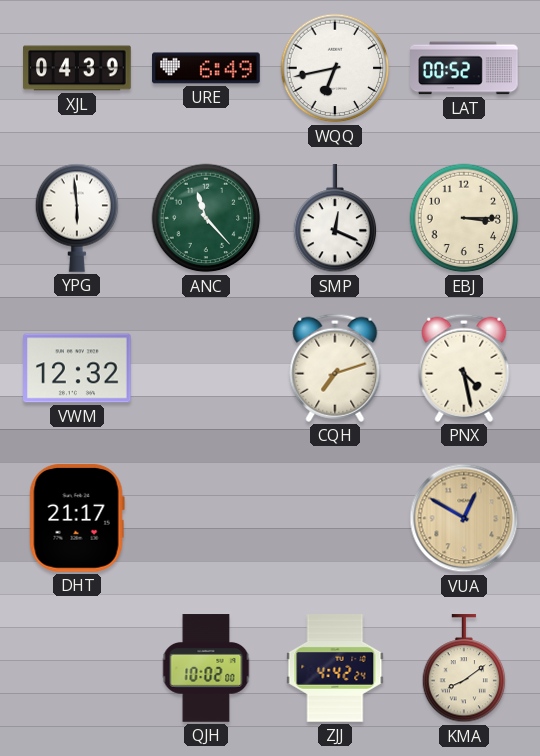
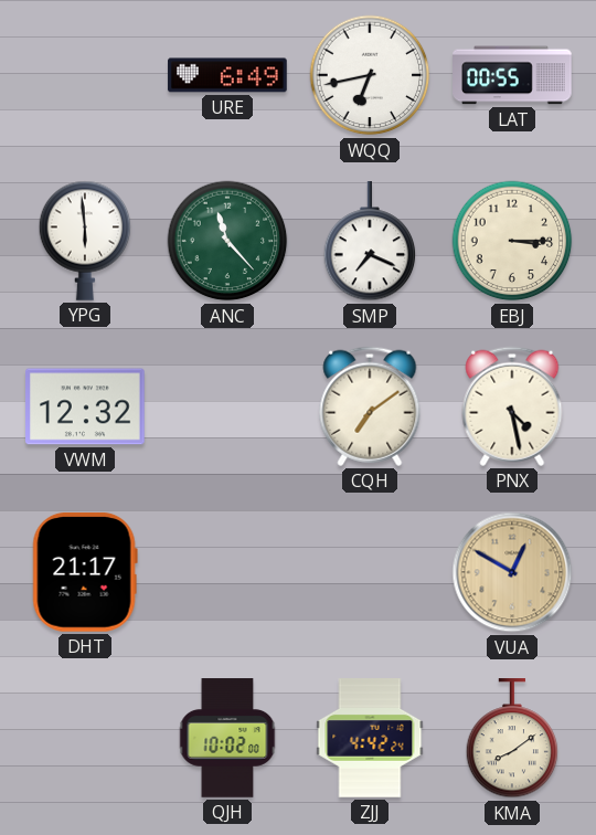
XJL: 04:39 -> none (77, 68)
LAT: 00:52 -> 00:55 (512, 75)
SMP: 12:19 -> 7:19 (370, 242)
CQH: 7:12 -> 7:09 (370, 406)
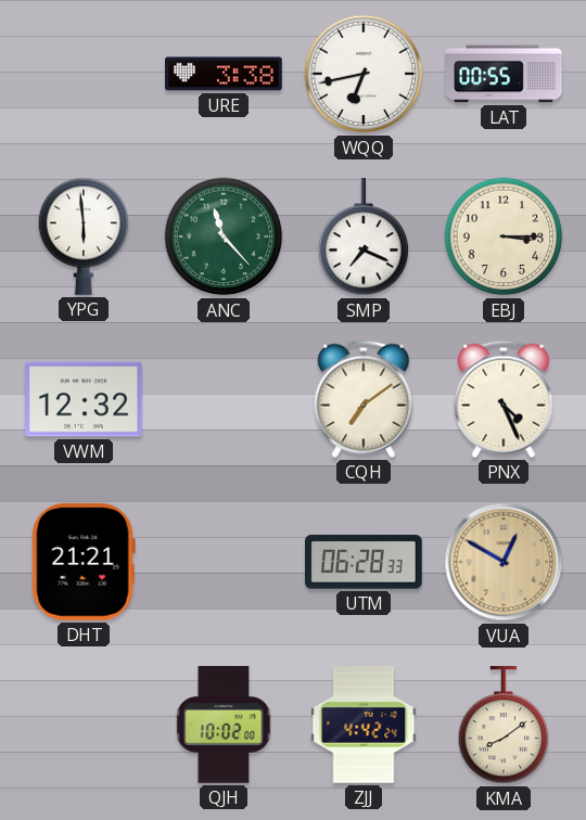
URE: 6:49 -> 3:38 (224, 74)
PNX: 4:28 -> 4:26 (504, 399)
DHT: 21:17 -> 21:21 (84, 562)
UTM: none -> 06:28 (365, 562)
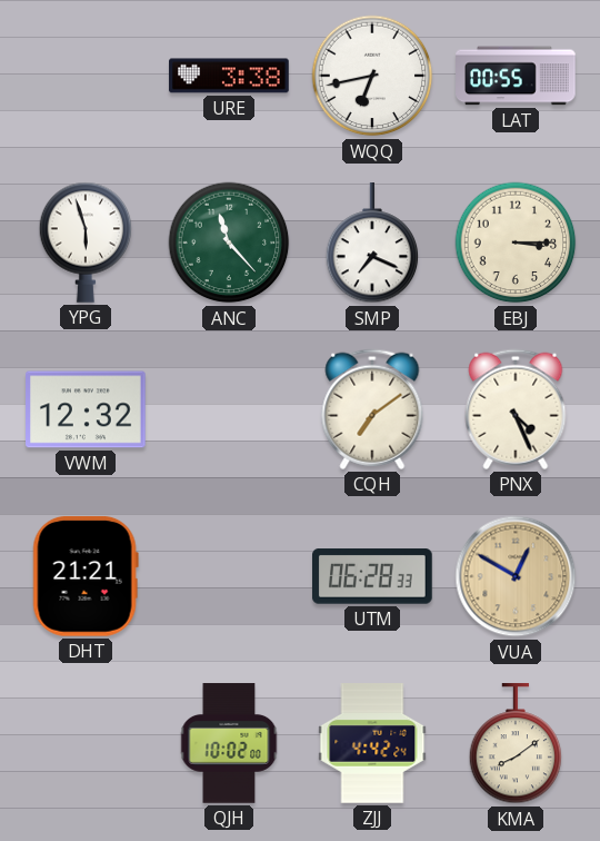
YPG: 5:59 -> 5:57 (86, 243)
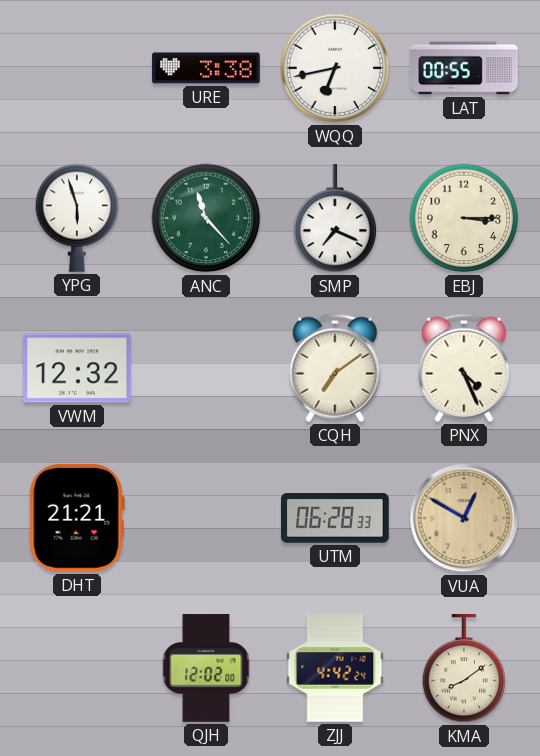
QJH: 10:02 -> 12:02 (206, 668)
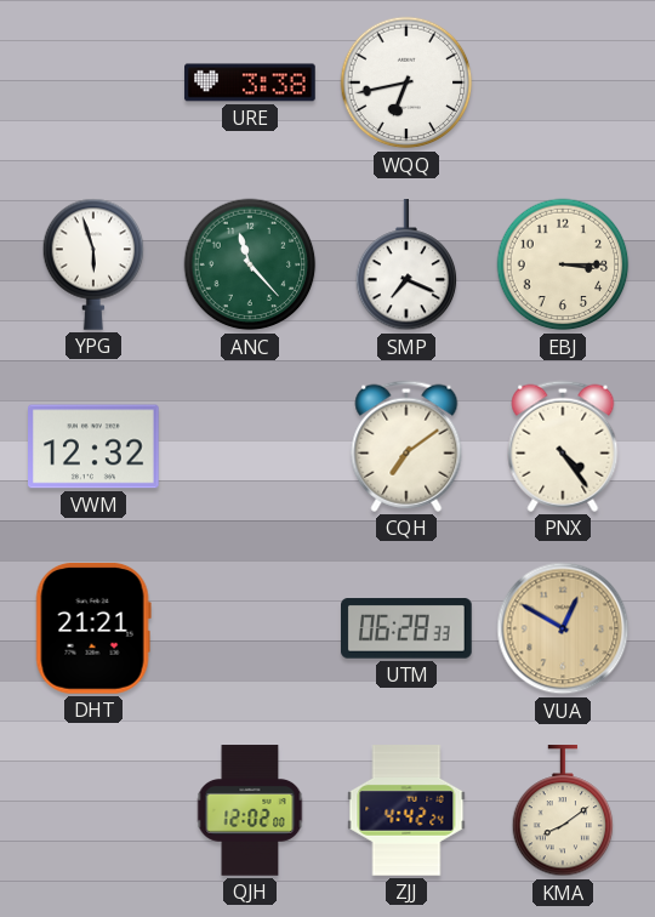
LAT: 00:55 -> none (464, 68)
PNX: 4:26 -> 4:24 (563, 446)
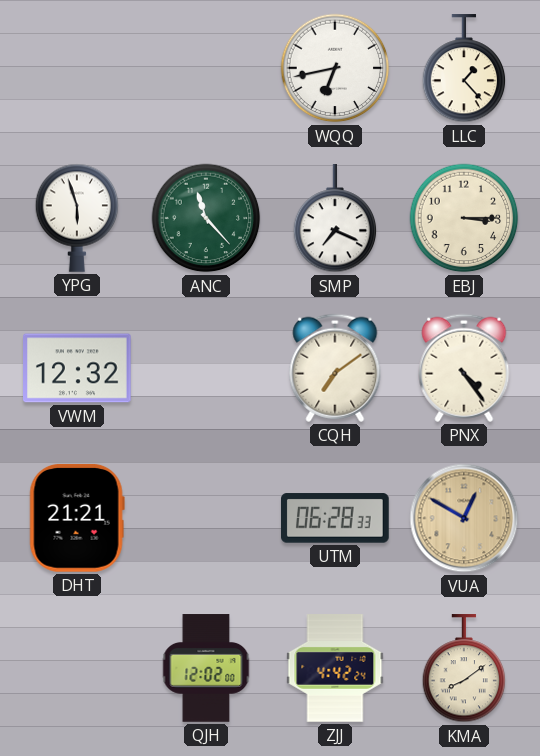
URE: 3:38 -> none (250, 82)
LLC: none -> 1:23 (464, 69)
